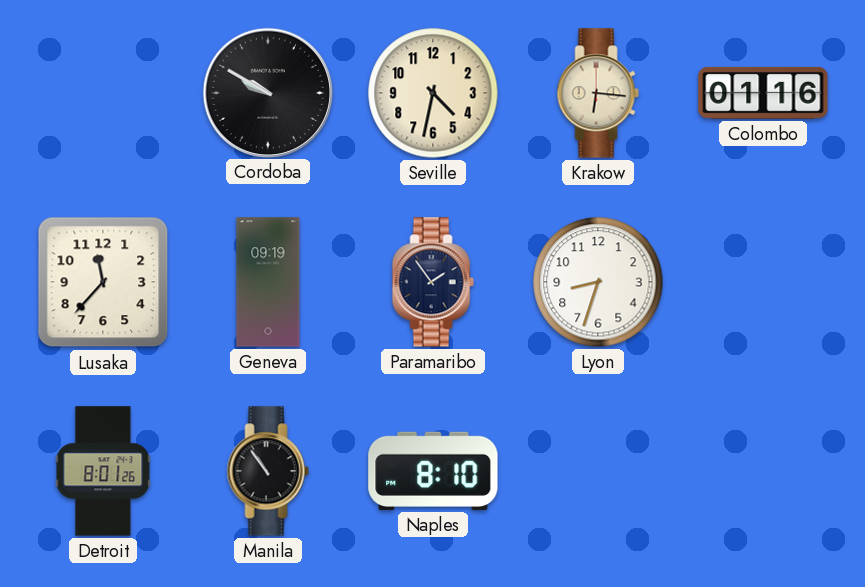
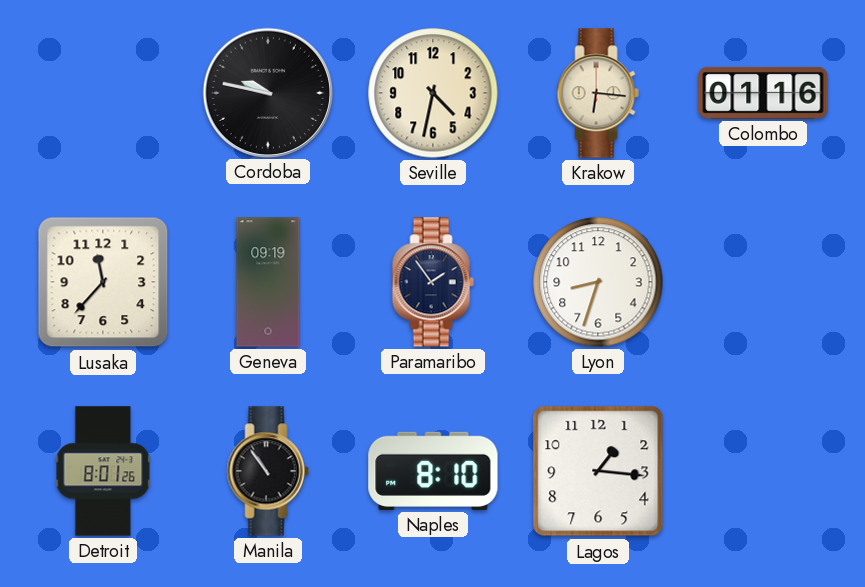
Cordoba: 9:50 -> 9:47 (267, 92)
Lagos: none -> 1:16 (598, 471)
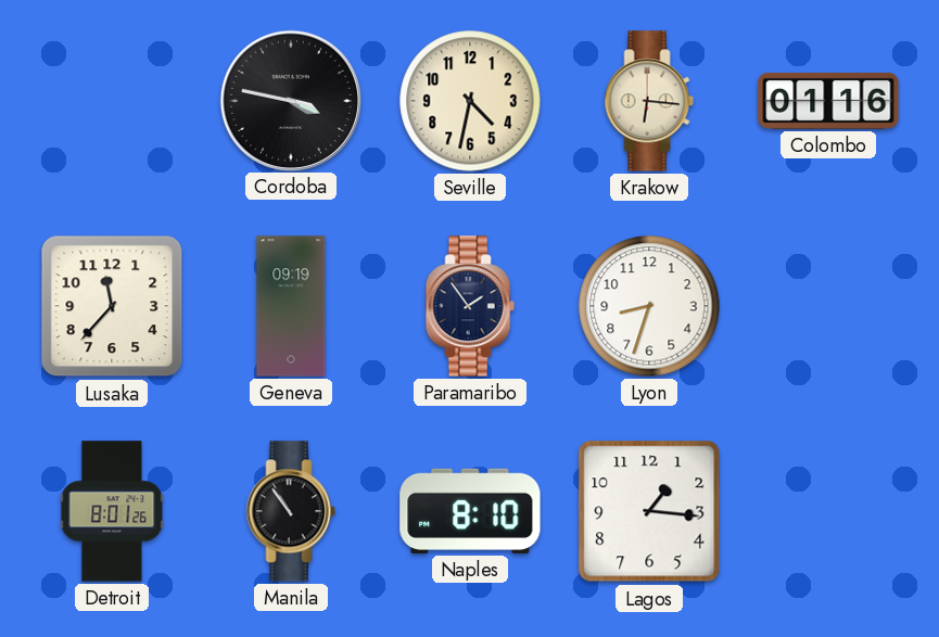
Cordoba: 9:47 -> 3:47 (290, 100)
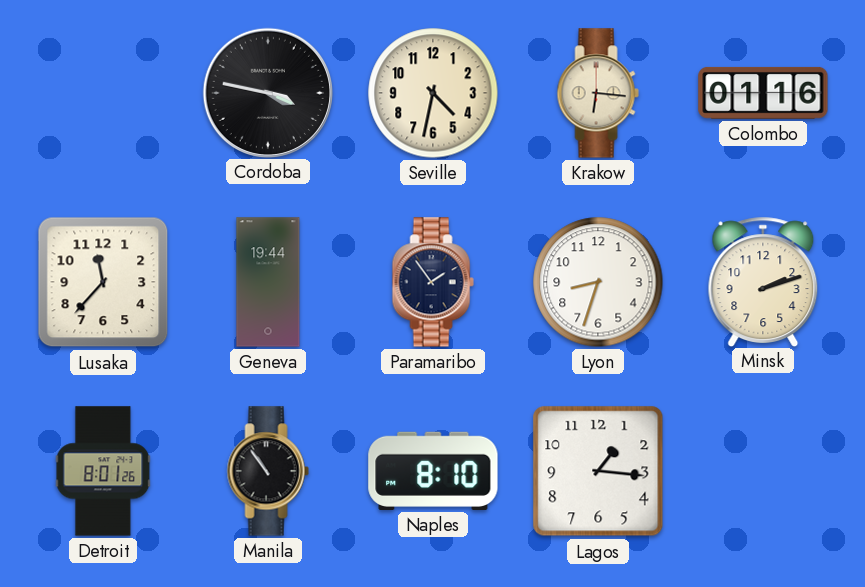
Geneva: 09:19 -> 19:44 (268, 282)
Minsk: none -> 2:12 (763, 281)
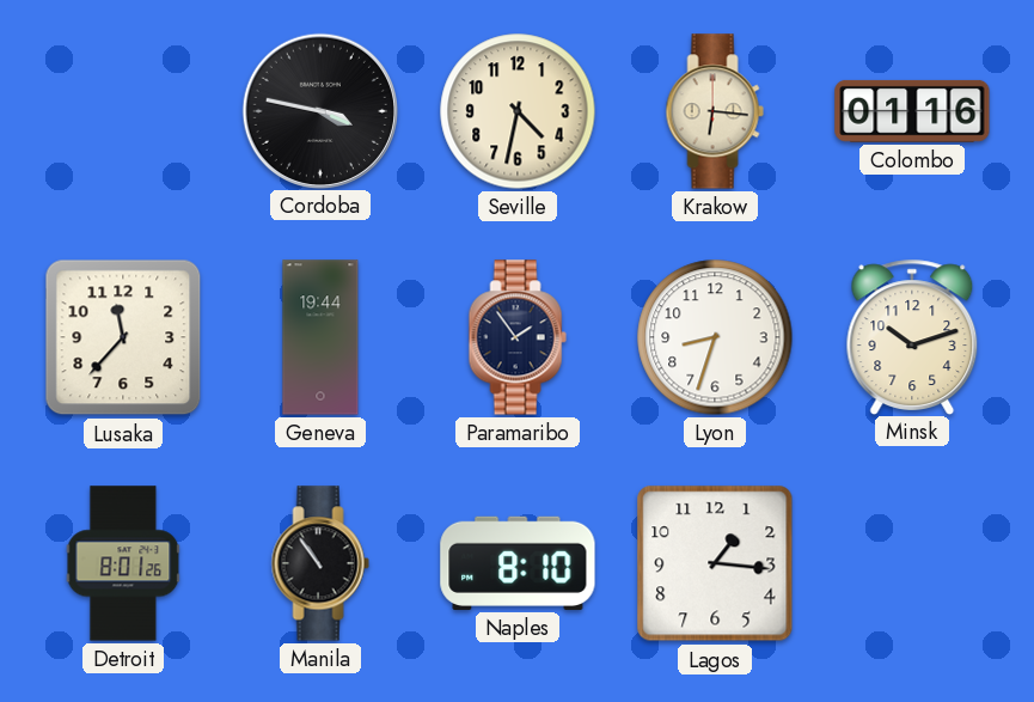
Minsk: 2:12 -> 10:12 (912, 336)
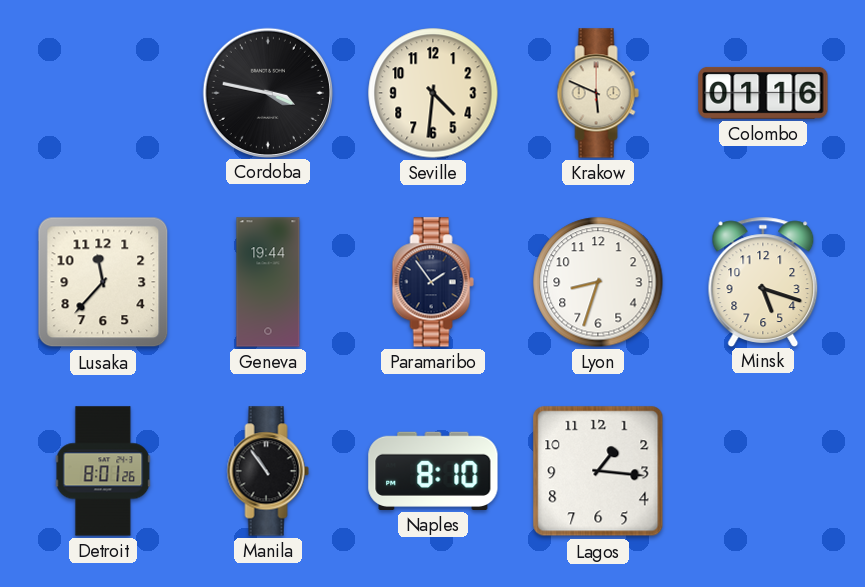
Seville: 4:32 -> 4:31 (433, 93)
Krakow: 6:16 -> 5:49 (598, 93)
Minsk: 10:12 -> 5:18 (763, 281)
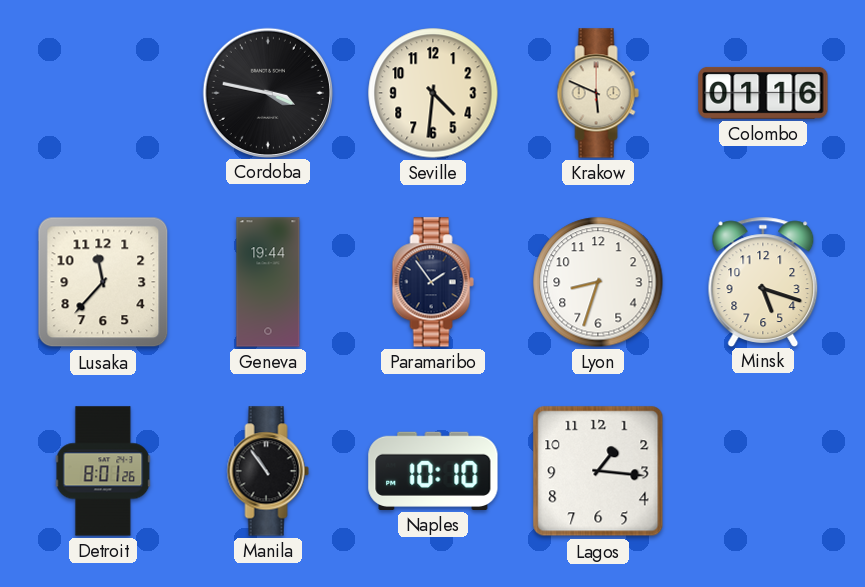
Naples: 8:10 -> 10:10 (433, 471)
